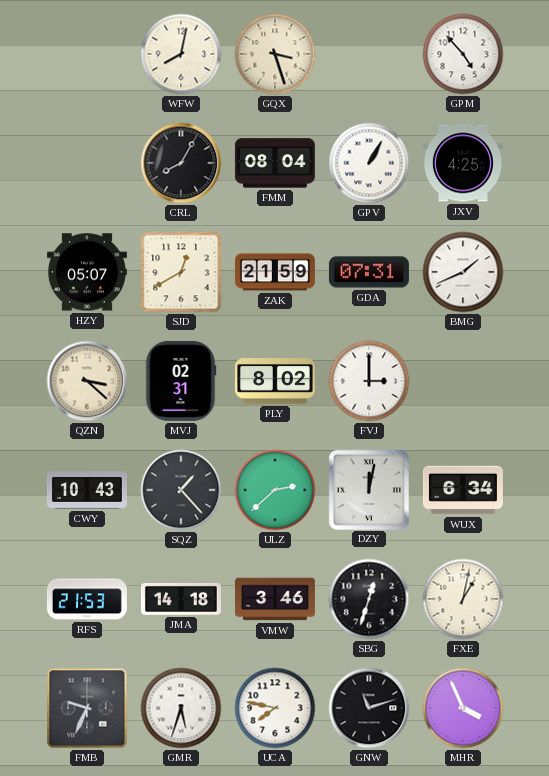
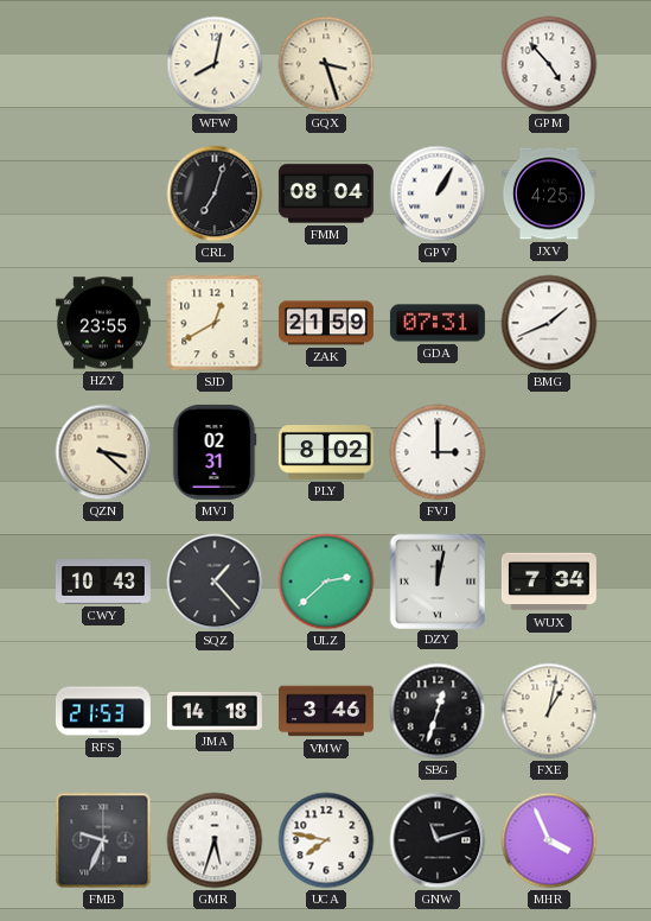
CRL: 8:05 -> 7:03 (215, 193)
HZY: 05:07 -> 23:55 (103, 323)
WUX: 6:34 -> 7:34 (549, 582)
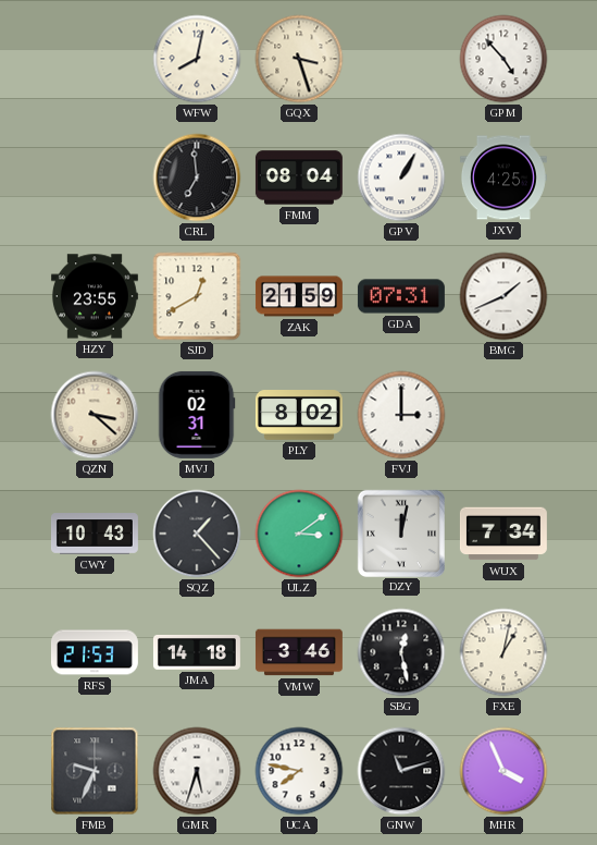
CRL: 7:03 -> 6:59 (197, 177)
ULZ: 2:38 -> 3:09 (299, 534)
SBG: 12:33 -> 12:28 (401, 652)
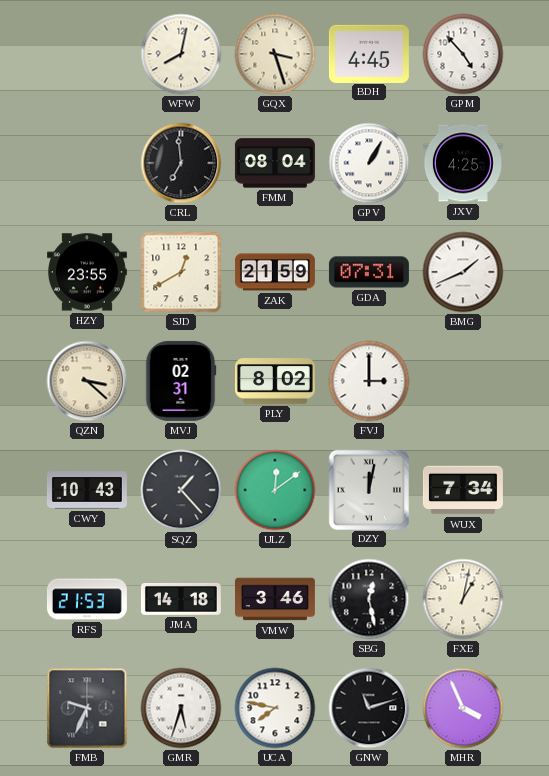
BDH: none -> 4:45 (369, 53)
ULZ: 3:09 -> 12:09 (275, 490)
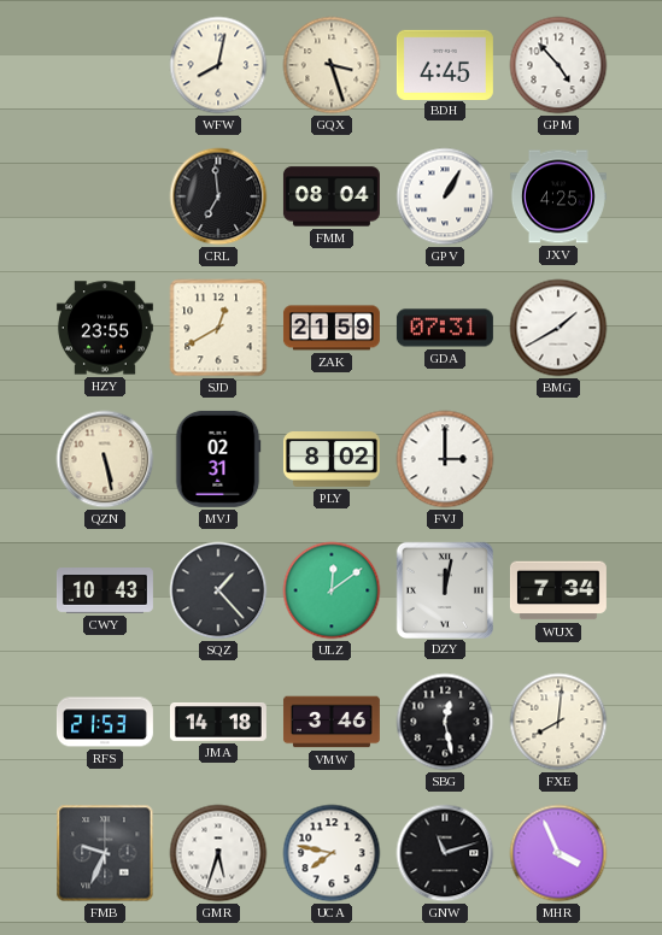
BMG: 1:41 -> 1:40 (558, 328)
QZN: 3:22 -> 5:28 (105, 459)
FXE: 1:02 -> 8:01 (558, 722)
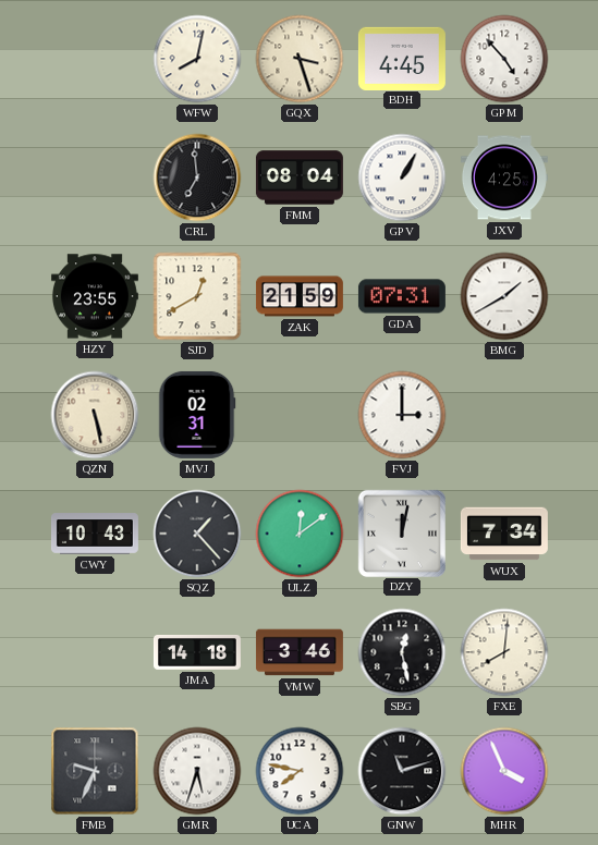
PLY: 8:02 -> none (332, 460)
RFS: 21:53 -> none (105, 722)
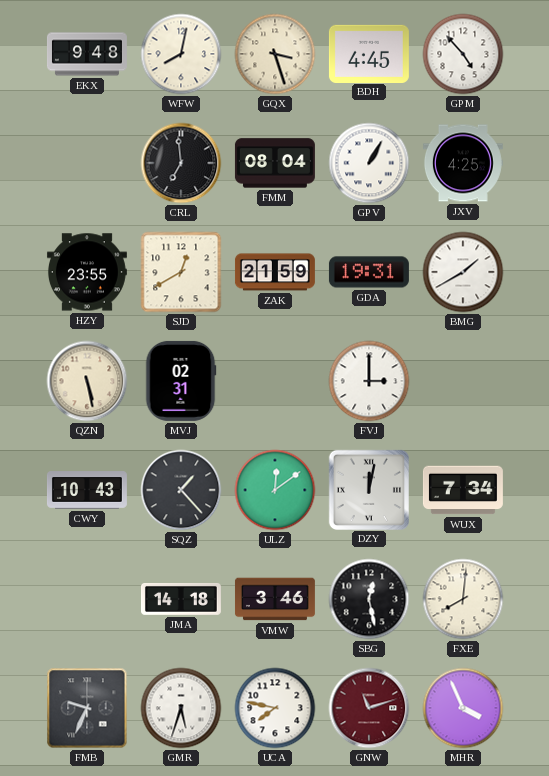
EKX: none -> 9:48 (87, 54)
GDA: 07:31 -> 19:31 (369, 272)
GNW dial: black -> burgundy (369, 708)
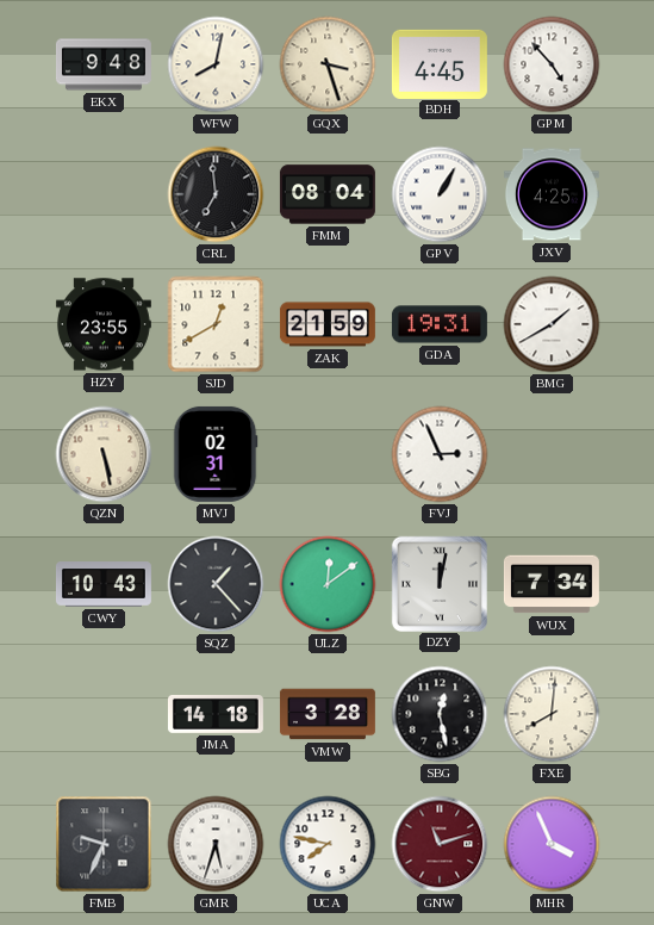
FVJ: 3:00 -> 2:56 (440, 454)
VMW: 3:46 -> 3:28 (328, 714)
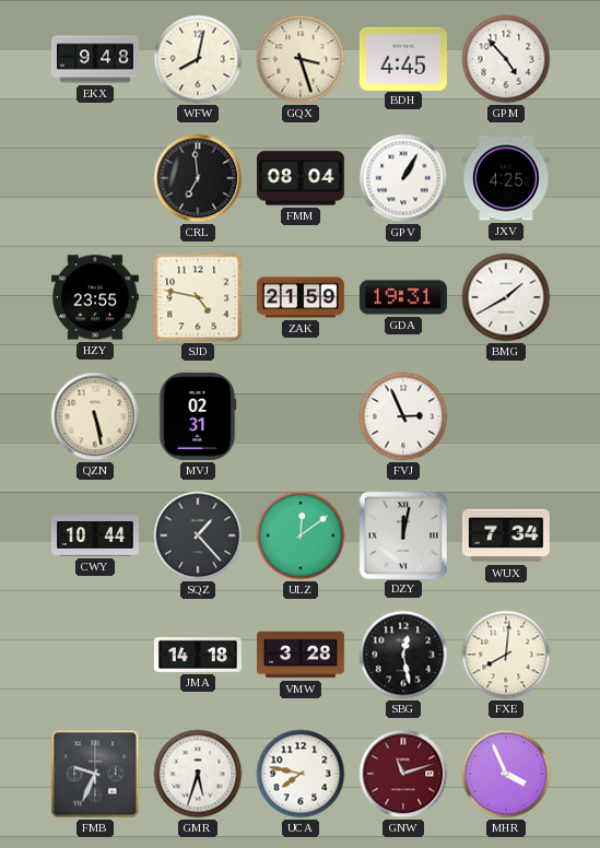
SJD: 12:40 -> 4:47 (198, 297)
CWY: 10:43 -> 10:44 (95, 535)
